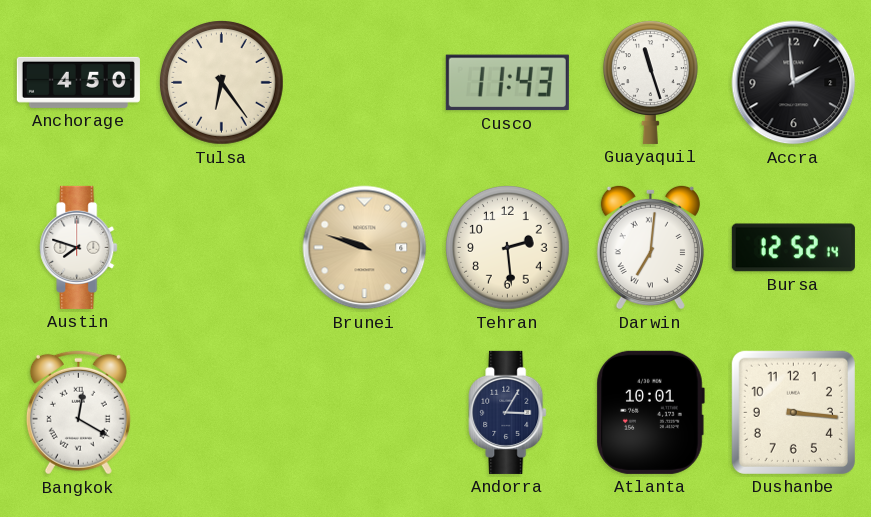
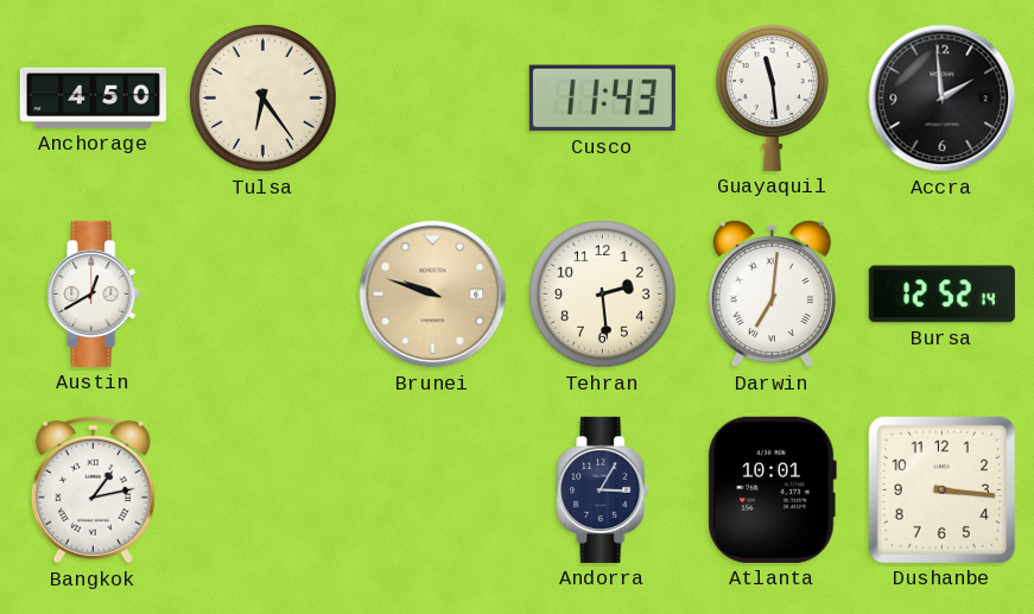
Guayaquil: 11:27 -> 11:29 (772, 97)
Austin: 7:48 -> 12:40 (94, 293)
Bangkok: 12:20 -> 1:13 (93, 489)
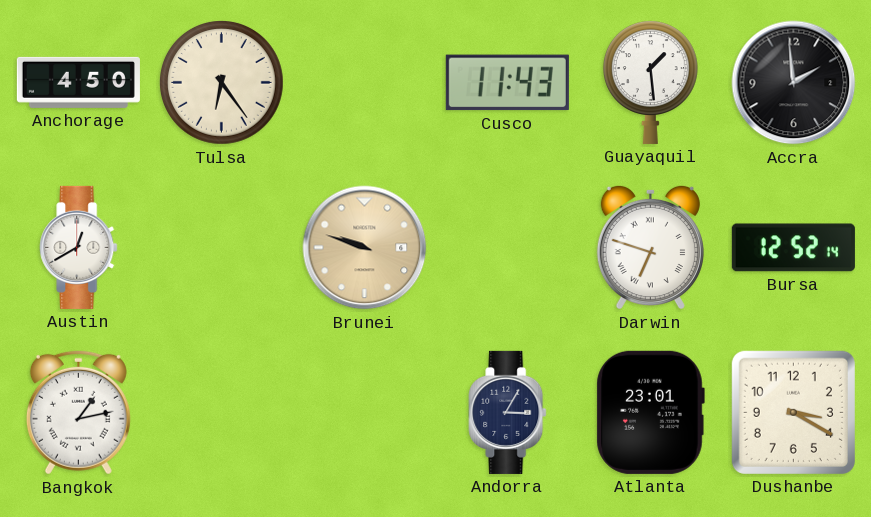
Guayaquil: 11:29 -> 1:29 (650, 82)
Tehran: 2:29 -> none (603, 295)
Darwin: 7:01 -> 6:48 (650, 247)
Atlanta: 10:01 -> 23:01 (650, 412)
Dushanbe: 3:16 -> 3:20 (793, 412)
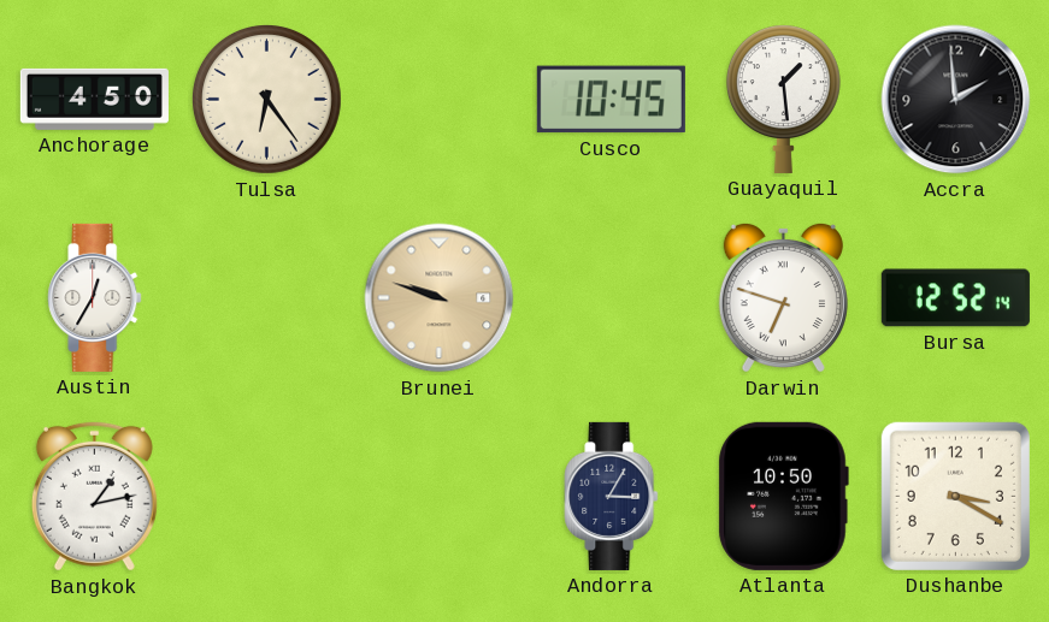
Cusco: 11:43 -> 10:45 (611, 100)
Austin: 12:40 -> 12:35 (95, 297)
Atlanta: 23:01 -> 10:50 (783, 496)
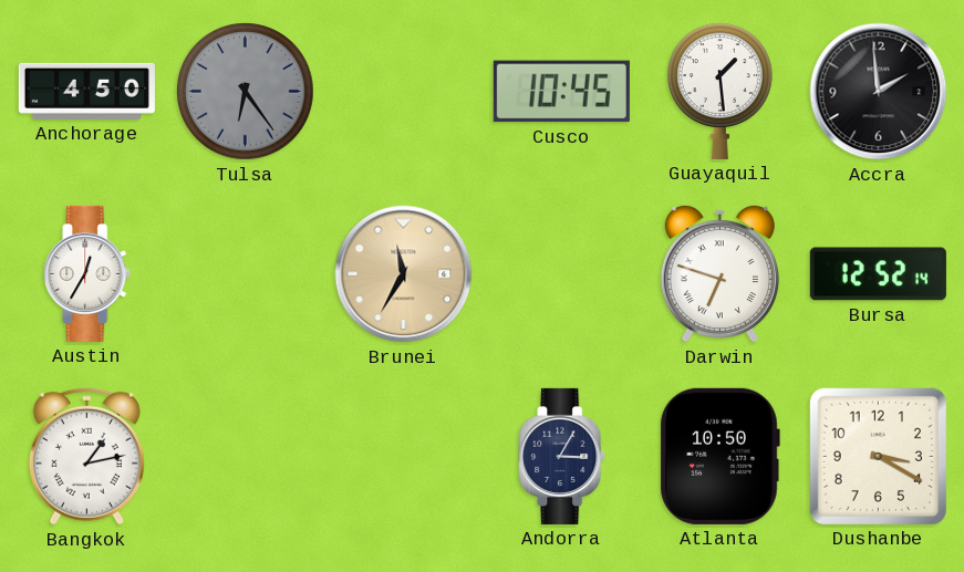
Tulsa dial: cream -> grey (246, 92)
Brunei: 9:48 -> 11:35 (404, 274)
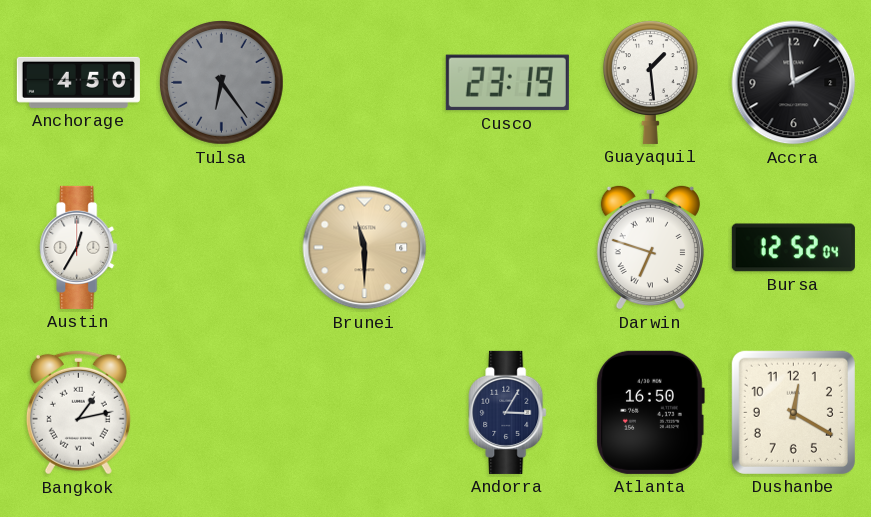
Cusco: 10:45 -> 23:19 (507, 83)
Brunei: 11:35 -> 11:30 (365, 248)
Bursa: 12:52:14 -> 12:52:04 (793, 248)
Atlanta: 10:50 -> 16:50 (650, 412)
Dushanbe: 3:20 -> 12:20 (793, 412)
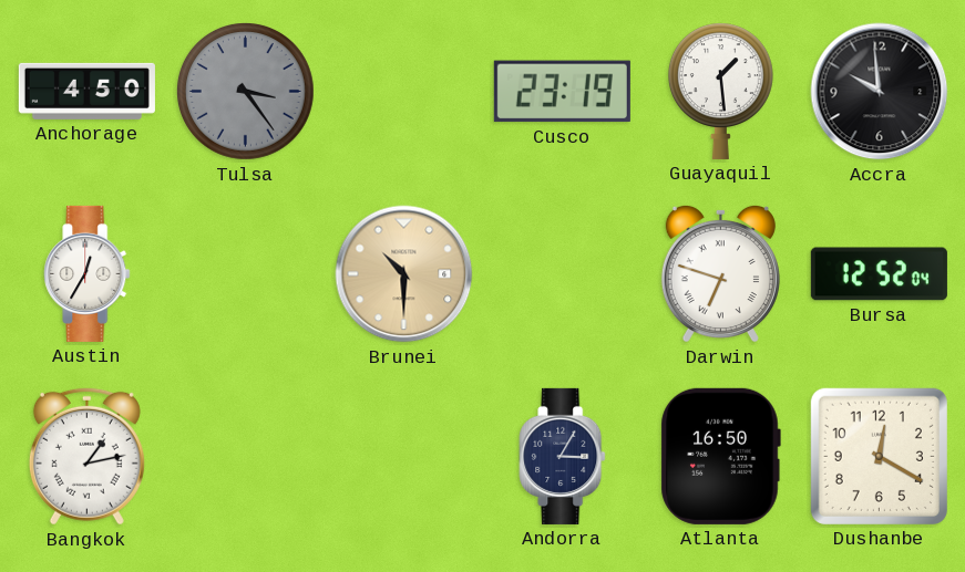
Tulsa: 6:24 -> 3:24 (246, 92)
Accra: 1:59 -> 9:59 (880, 92)
Brunei: 11:30 -> 10:30 (404, 274)
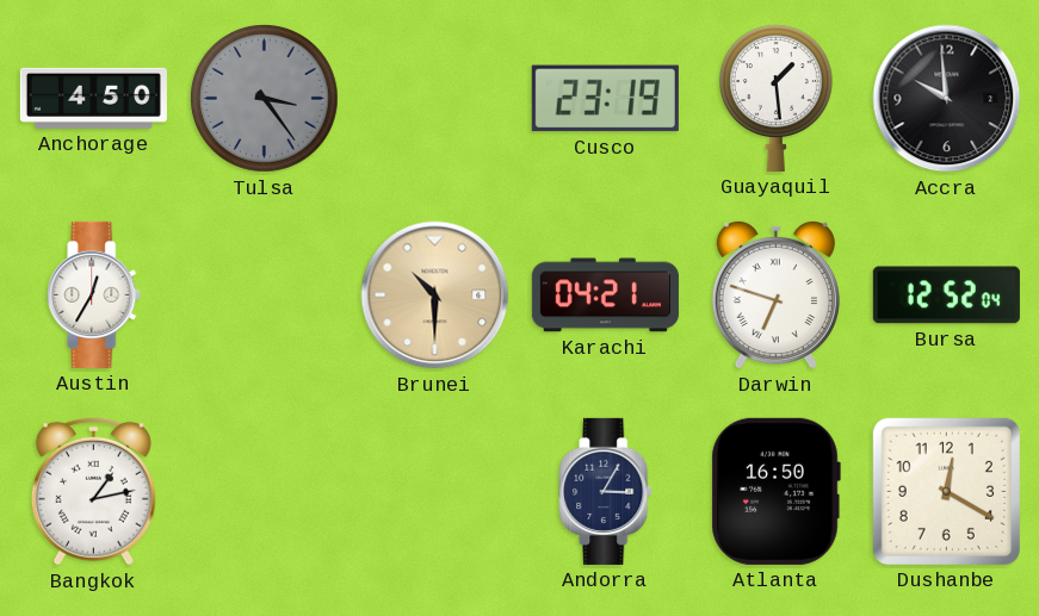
Karachi: none -> 04:21 (605, 295)
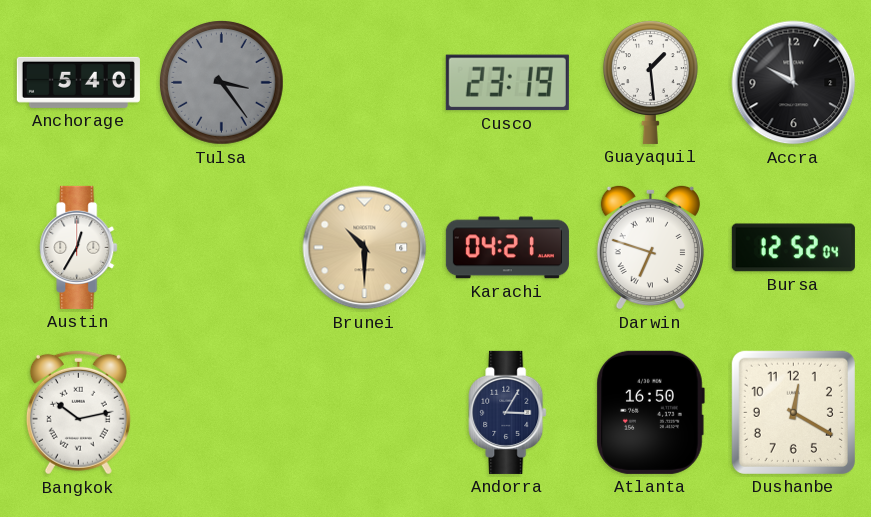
Anchorage: 4:50 -> 5:40 (78, 82)
Bangkok: 1:13 -> 10:13 (78, 412)
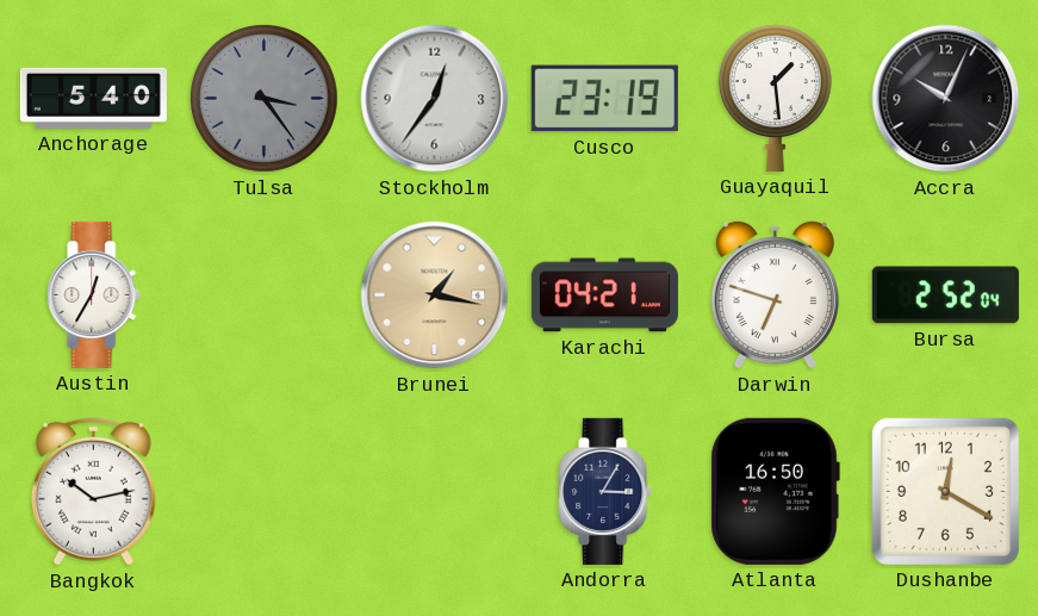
Stockholm: none -> 12:36 (435, 99)
Accra: 9:59 -> 10:04 (946, 99)
Brunei: 10:30 -> 1:17 (435, 295)
Bursa: 12:52 -> 2:52 (945, 295)
